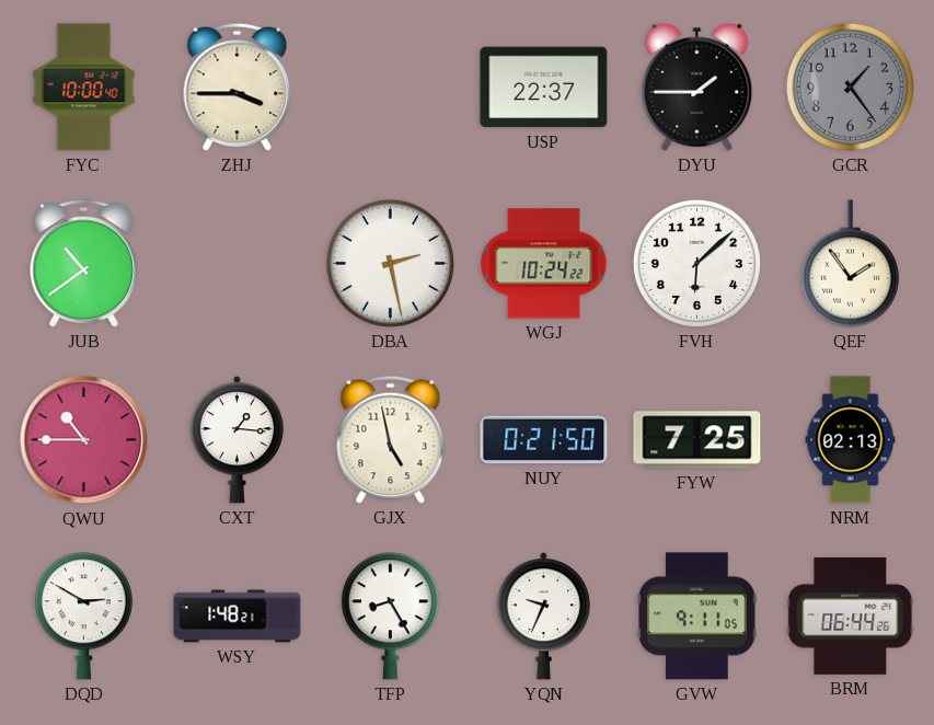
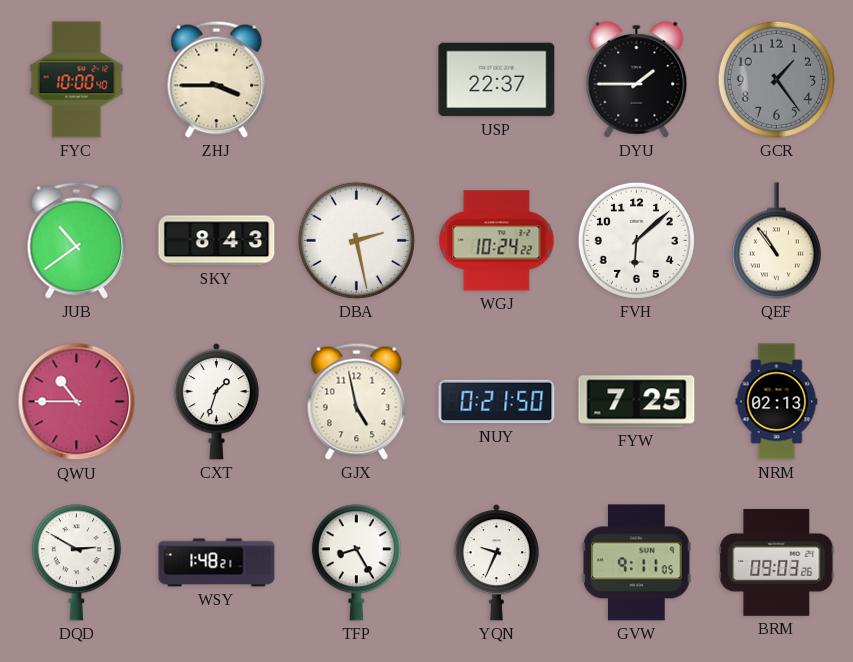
SKY: none -> 8:43 (217, 241)
QEF: 1:54 -> 10:54 (776, 241)
CXT: 1:16 -> 1:33 (216, 402)
BRM: 06:44 -> 09:03 (777, 563)
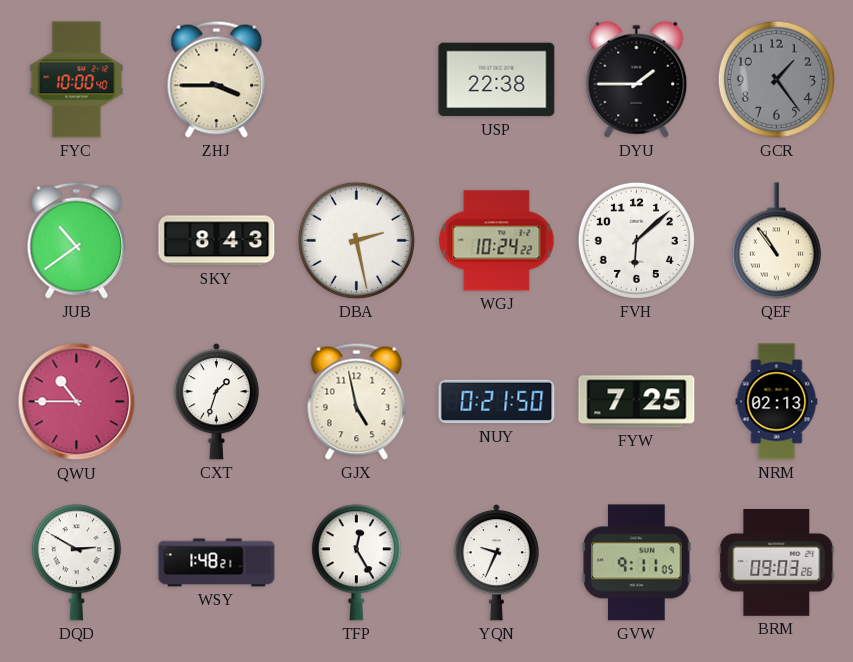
USP: 22:37 -> 22:38 (497, 80)
TFP: 8:25 -> 12:25 (356, 563)
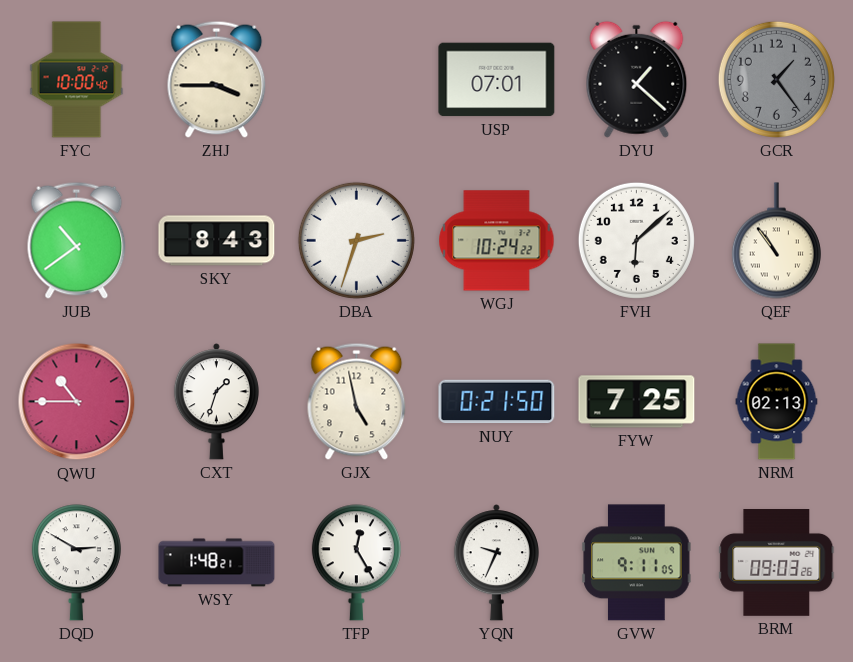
USP: 22:38 -> 07:01 (497, 80)
DYU: 1:45 -> 1:22 (637, 79)
DBA: 2:28 -> 2:33 (356, 240)
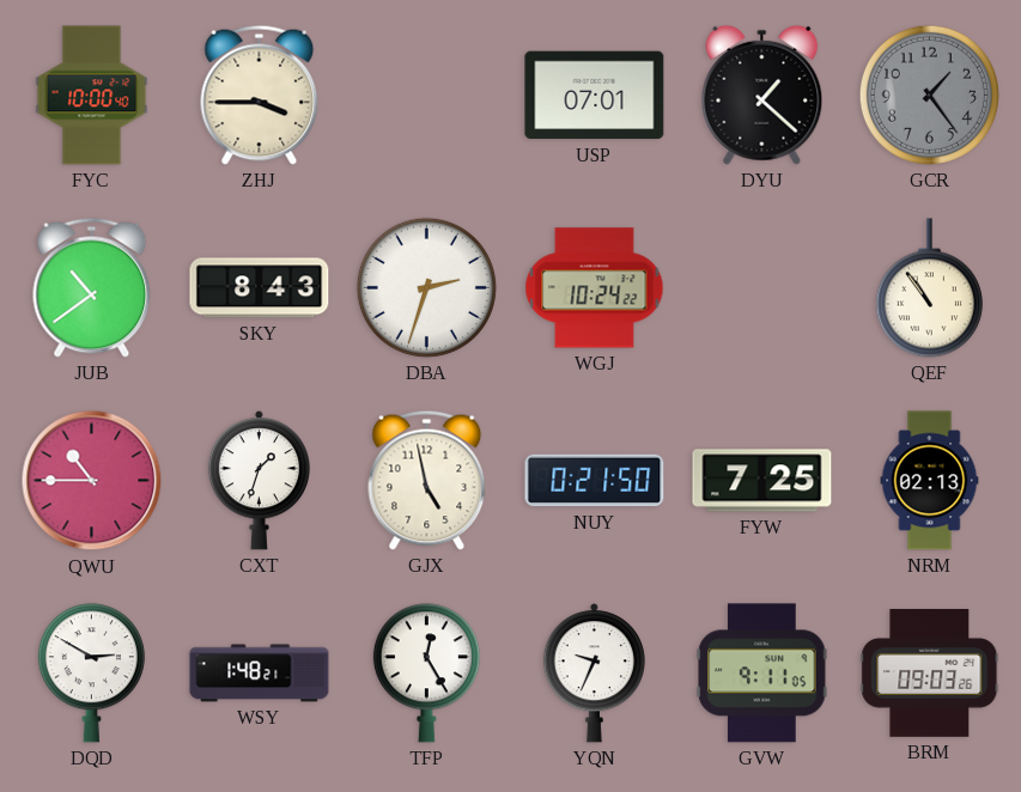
FVH: 6:08 -> none (636, 240)
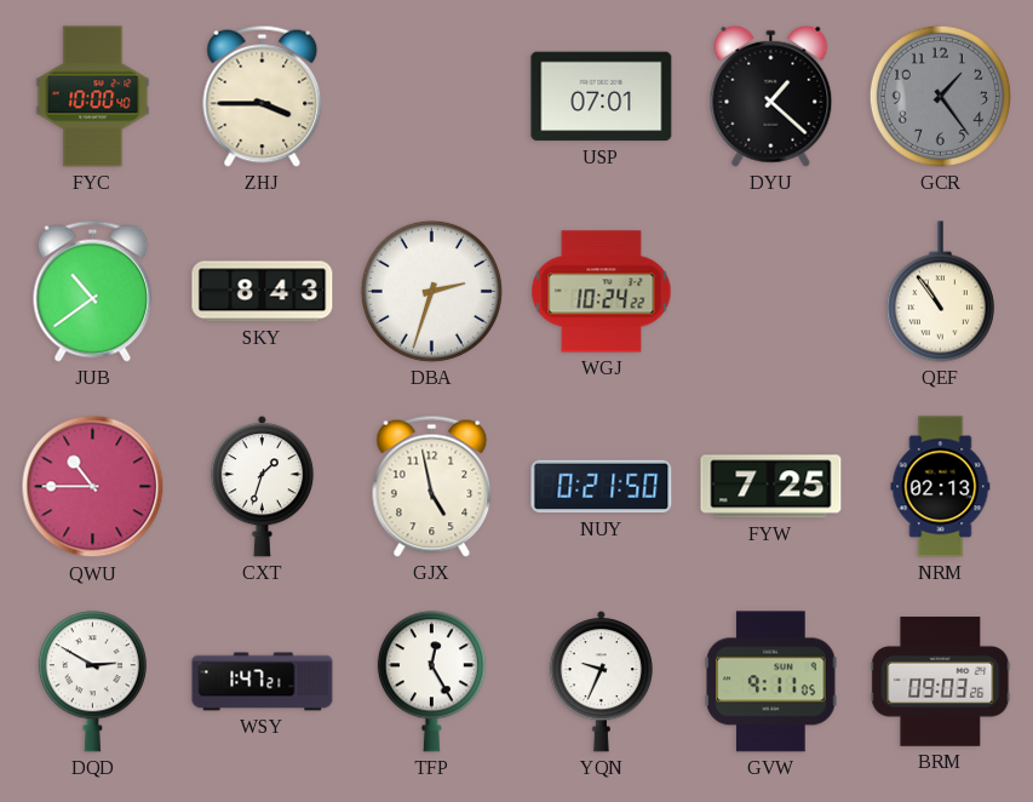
WSY: 1:48 -> 1:47 (263, 682)
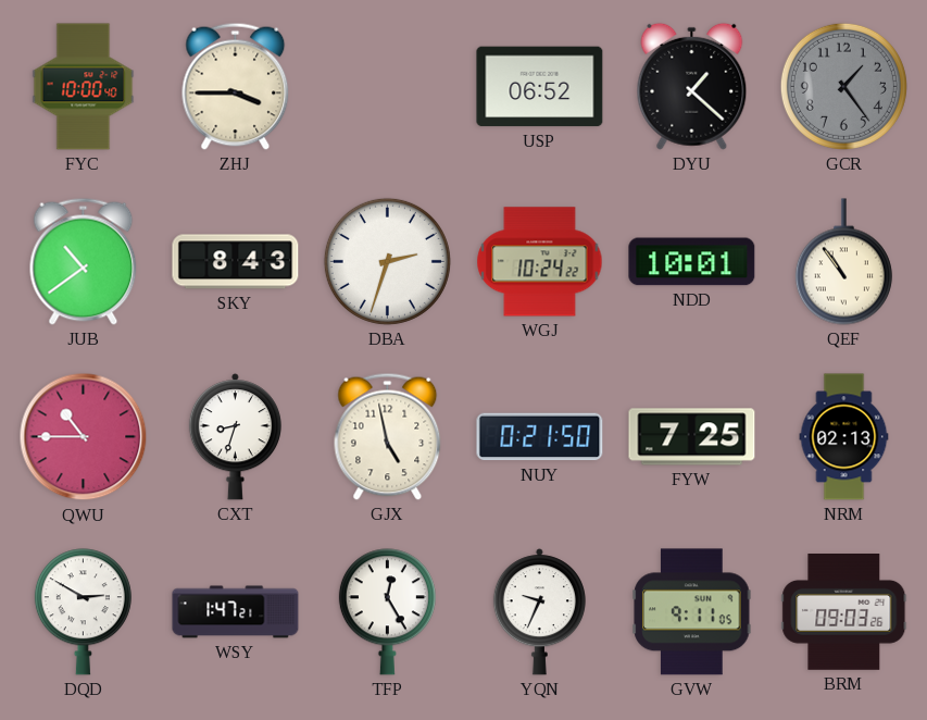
USP: 07:01 -> 06:52 (540, 87)
NDD: none -> 10:01 (692, 262)
CXT: 1:33 -> 8:33 (235, 437)
